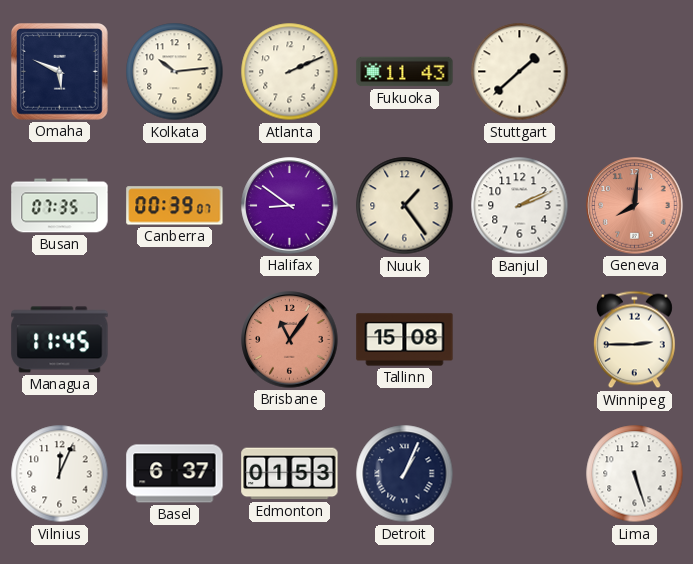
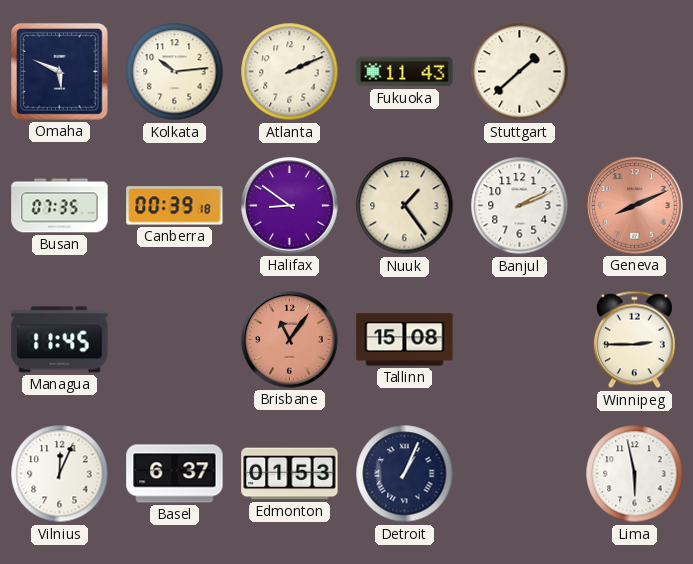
Canberra: 00:39:07 -> 00:39:18 (175, 206)
Geneva: 8:01 -> 8:11 (635, 206)
Lima: 5:27 -> 5:58 (635, 474)
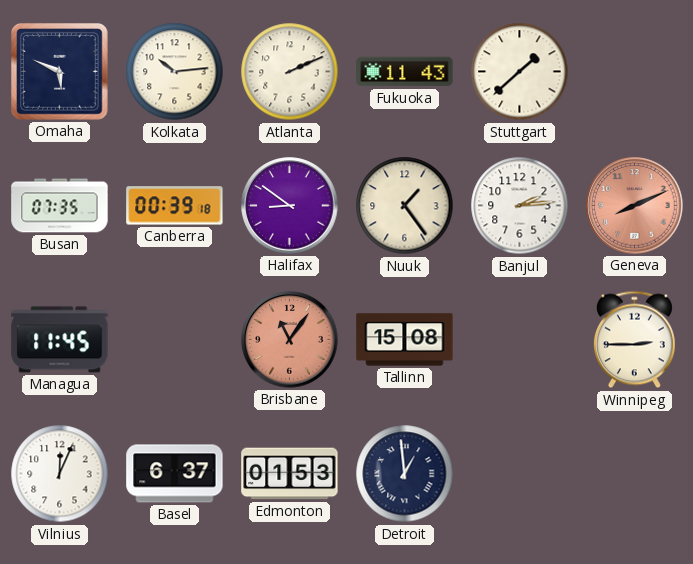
Banjul: 2:11 -> 2:14 (520, 206)
Detroit: 1:04 -> 12:59 (405, 474)
Lima: 5:58 -> none (635, 474)
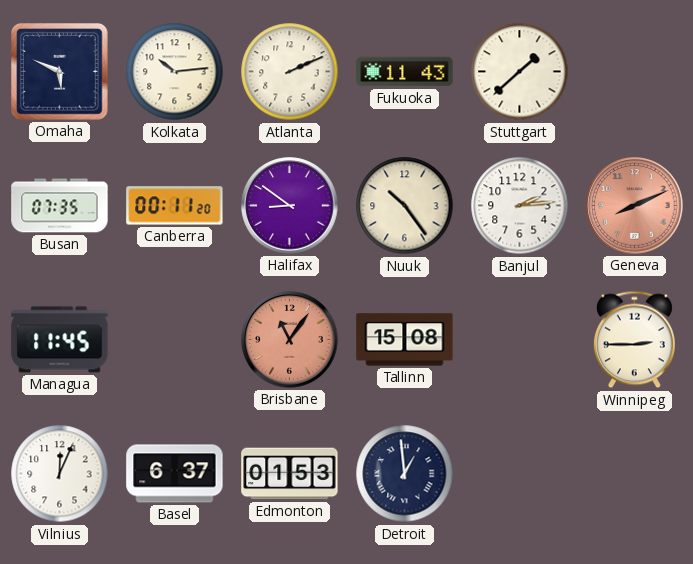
Canberra: 00:39 -> 00:11 (175, 206)
Nuuk: 1:24 -> 10:24 (405, 206)
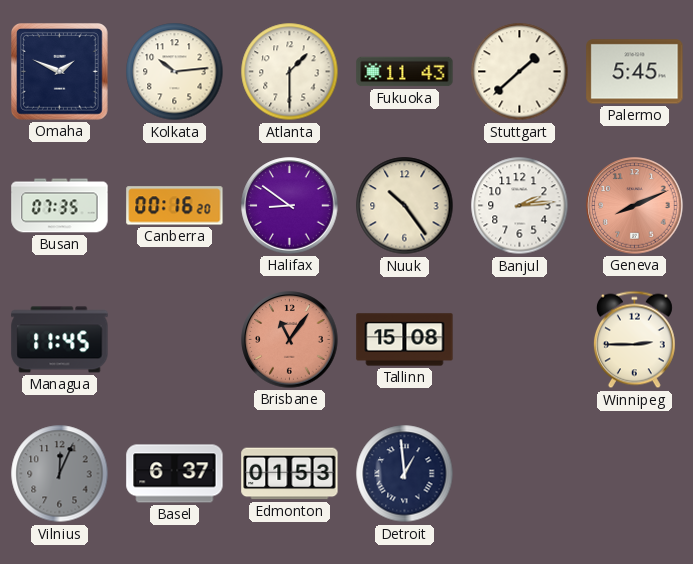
Omaha: 5:49 -> 1:49 (60, 72)
Atlanta: 2:11 -> 1:30 (290, 72)
Palermo: none -> 5:45 (635, 72)
Canberra: 00:11 -> 00:16 (175, 206)
Vilnius dial: white -> grey (60, 474)
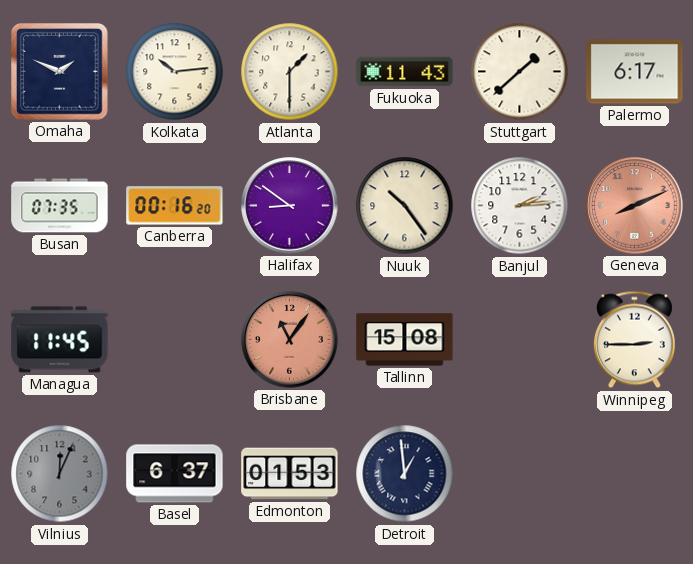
Palermo: 5:45 -> 6:17 (635, 72)
